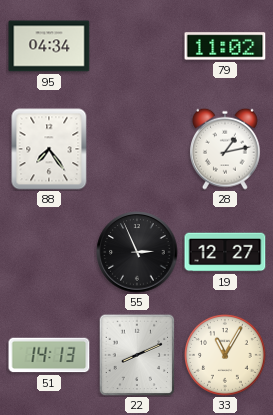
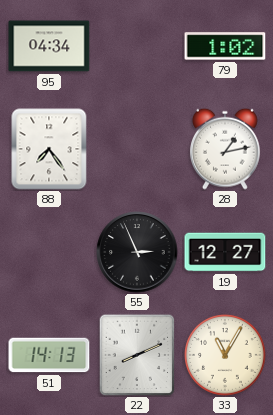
79: 11:02 -> 1:02 (225, 46)
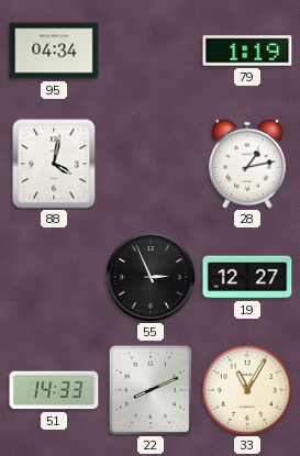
79: 1:02 -> 1:19 (247, 51)
88: 7:24 -> 4:02 (54, 164)
51: 14:13 -> 14:33 (54, 390)
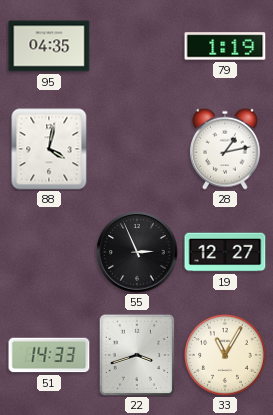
95: 04:34 -> 04:35 (49, 46)
22: 8:11 -> 3:42 (137, 355)
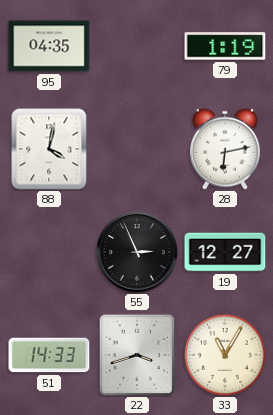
28: 1:13 -> 6:13 (225, 149)
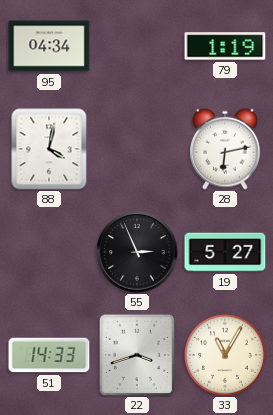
95: 04:35 -> 04:34 (49, 46)
19: 12:27 -> 5:27 (225, 252)
